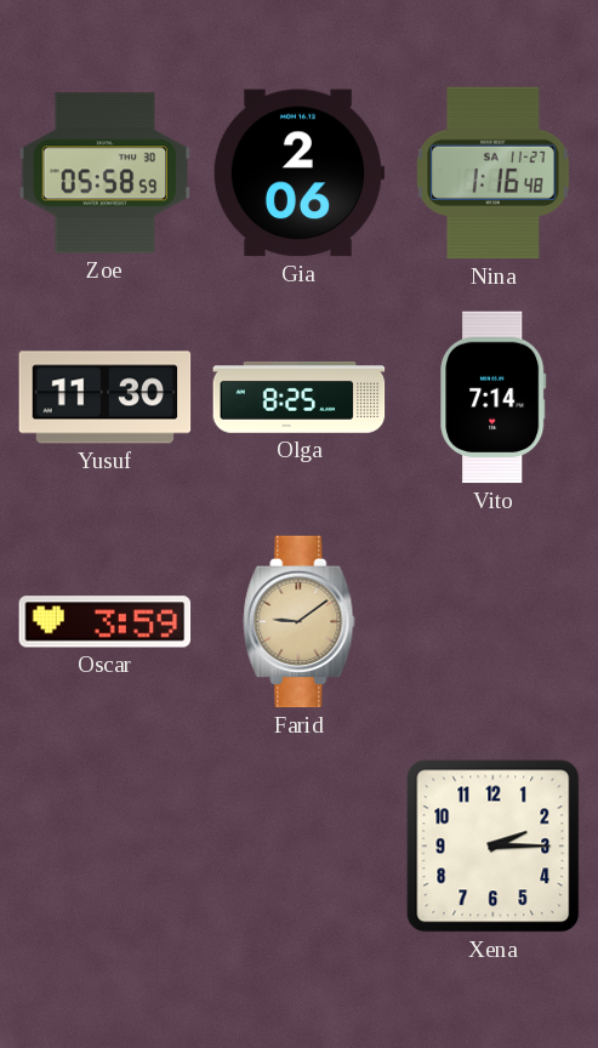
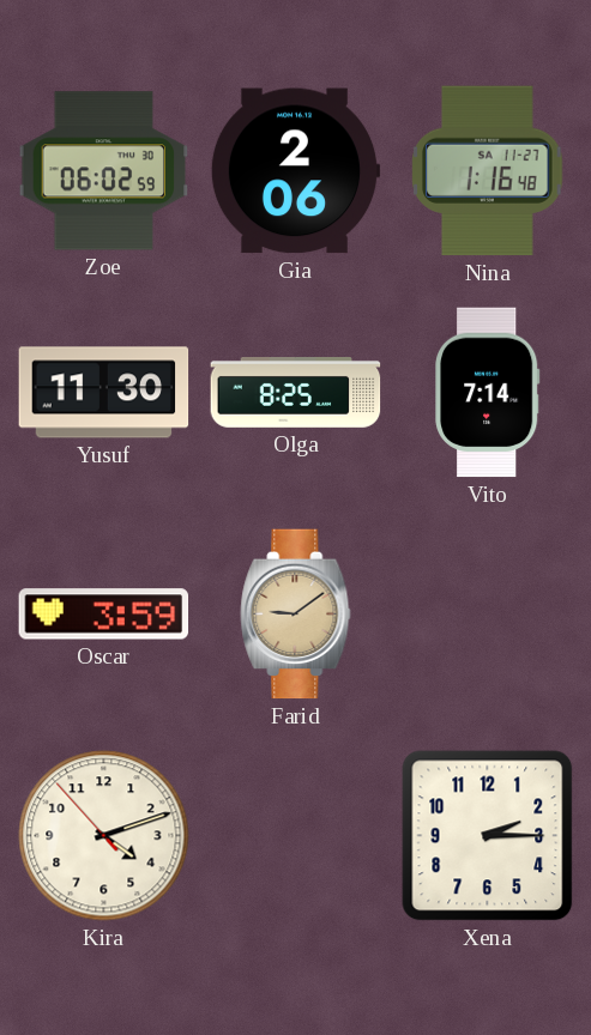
Zoe: 05:58 -> 06:02 (104, 171)
Kira: none -> 4:11 (104, 836)
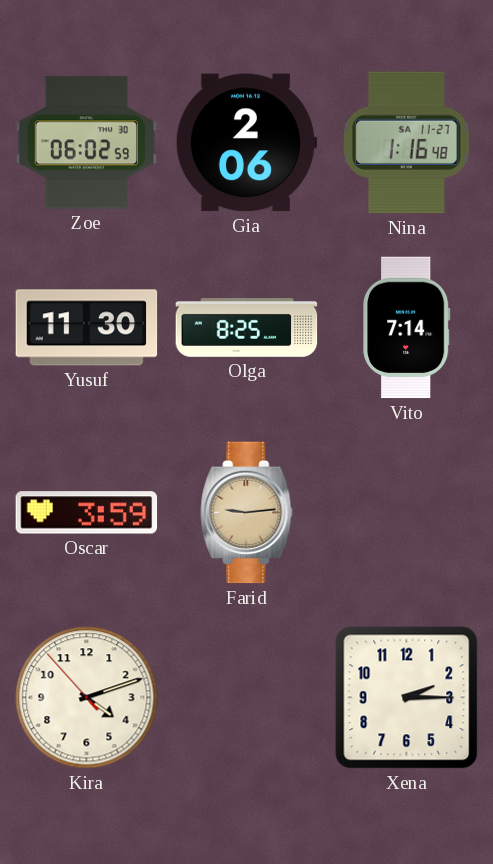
Farid: 9:09 -> 9:14 (247, 513)
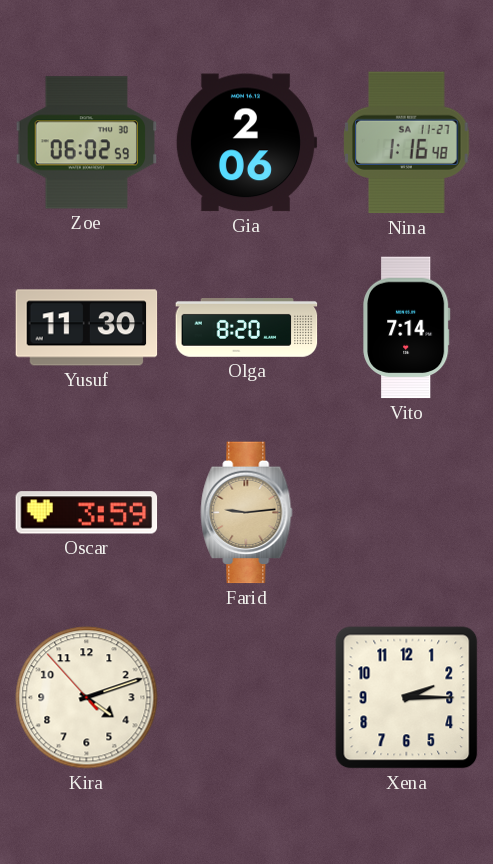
Olga: 8:25 -> 8:20 (247, 328)
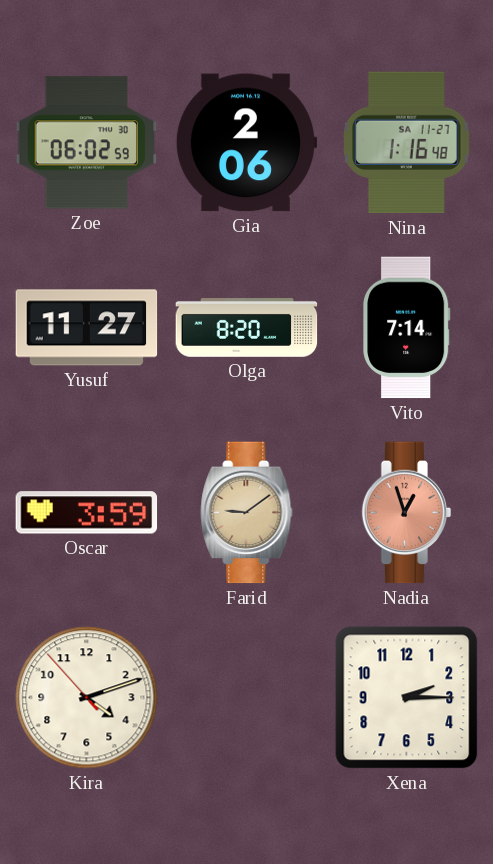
Yusuf: 11:30 -> 11:27 (87, 328)
Farid: 9:14 -> 9:09 (247, 513)
Nadia: none -> 12:57 (407, 513)
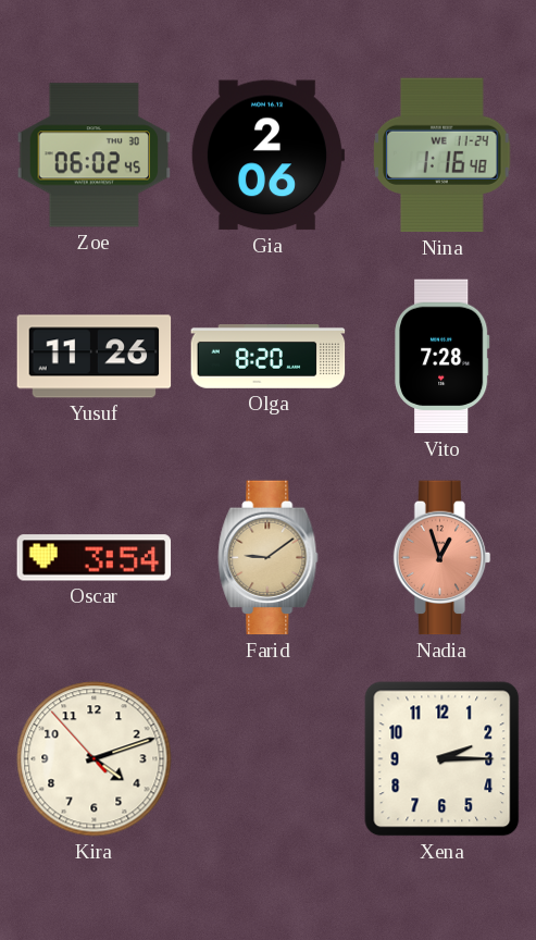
Zoe: 06:02:59 -> 06:02:45 (95, 156)
Nina date: SA 11-27 -> WE 11-24 (442, 156)
Yusuf: 11:27 -> 11:26 (95, 357)
Vito: 7:14 -> 7:28 (442, 357)
Oscar: 3:59 -> 3:54 (95, 558)
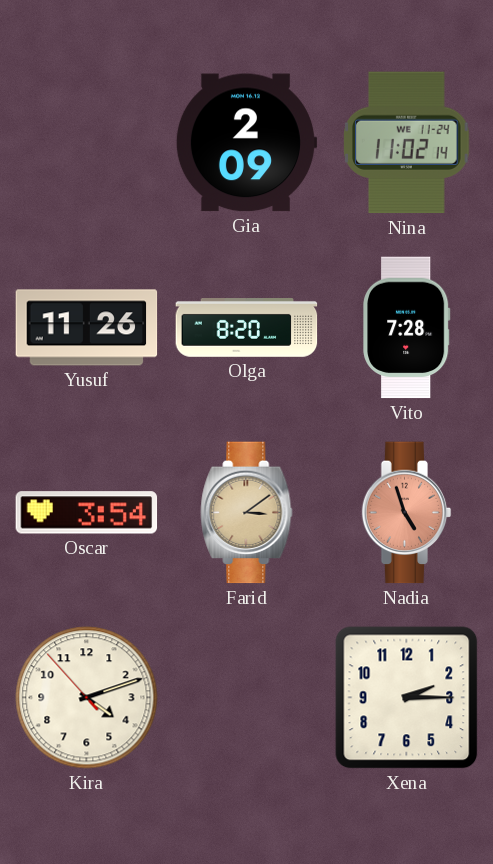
Zoe: 06:02 -> none (95, 156)
Gia: 2:06 -> 2:09 (246, 143)
Nina: 1:16 -> 11:02 (407, 143)
Farid: 9:09 -> 3:09 (247, 513)
Nadia: 12:57 -> 4:57 (407, 513)
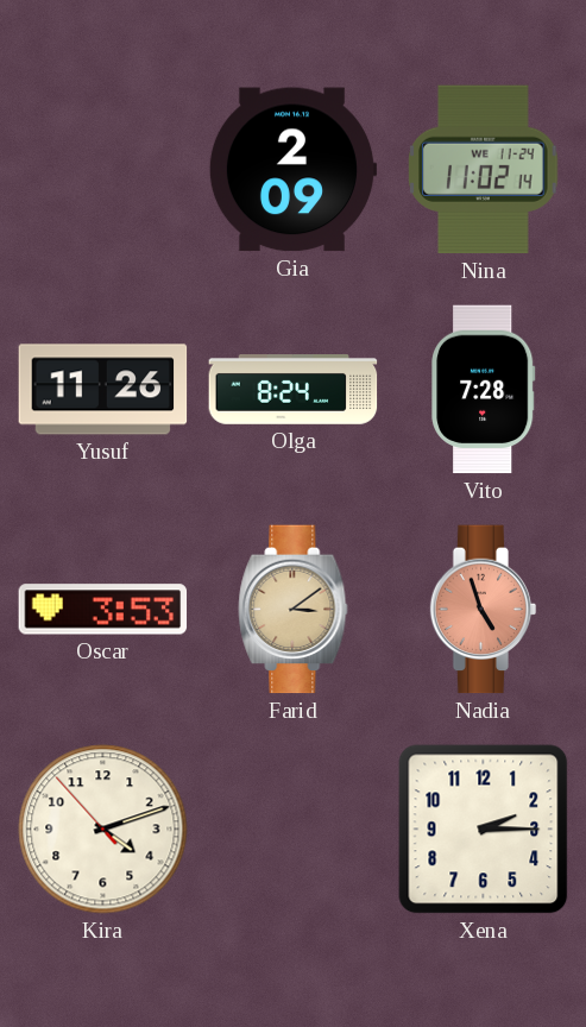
Olga: 8:20 -> 8:24 (294, 390)
Oscar: 3:54 -> 3:53 (103, 610)
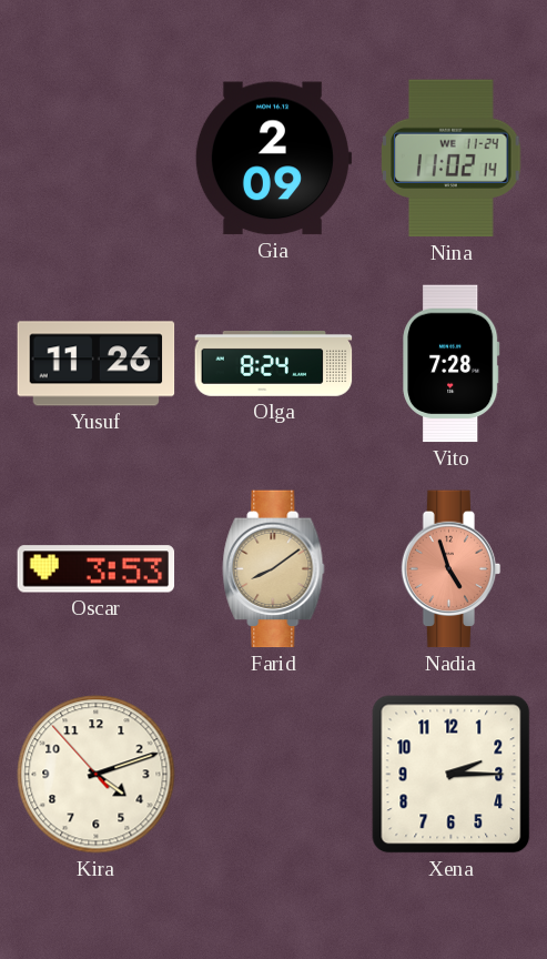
Farid: 3:09 -> 8:09 (274, 569)
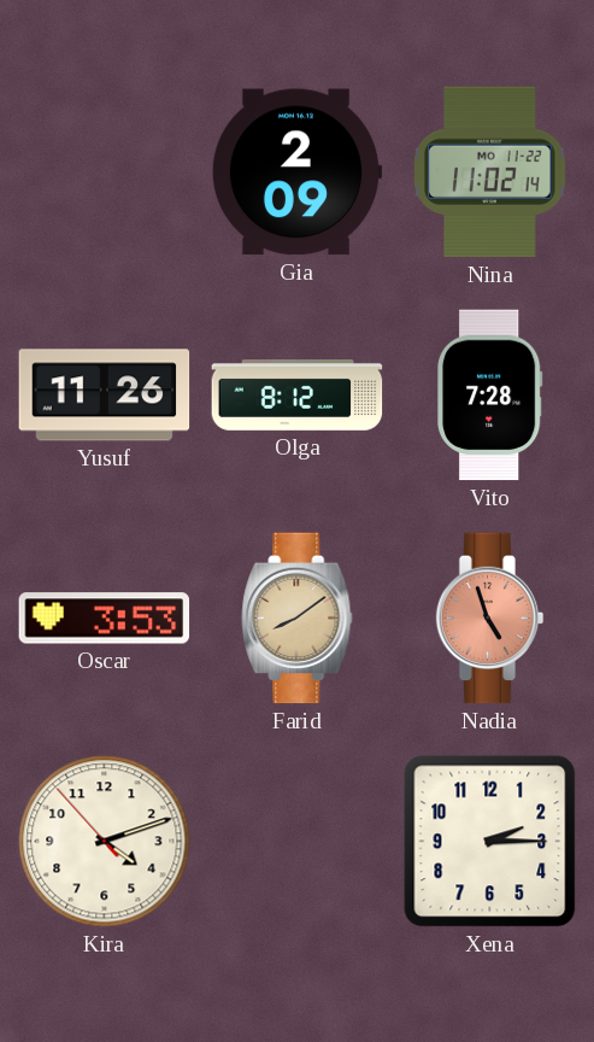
Nina date: WE 11-24 -> MO 11-22 (490, 172)
Olga: 8:24 -> 8:12 (298, 396)
